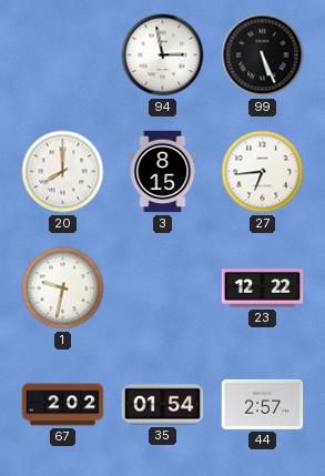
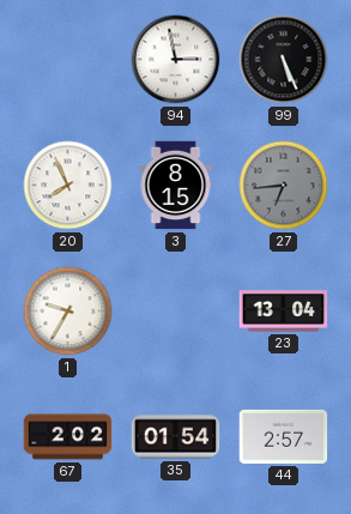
20: 8:00 -> 7:56 (68, 186)
27 dial: white -> grey (284, 186)
1: 9:32 -> 9:35 (68, 312)
23: 12:22 -> 13:04 (284, 312)
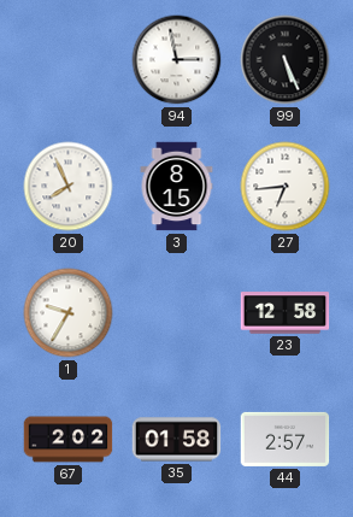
27 dial: grey -> white (286, 187)
23: 13:04 -> 12:58 (286, 313)
35: 01:54 -> 01:58 (177, 440)
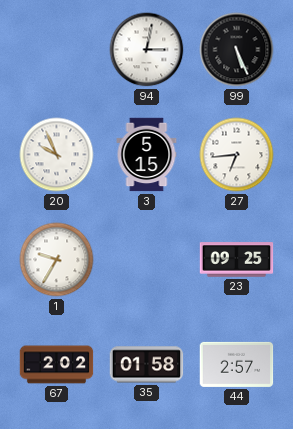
94: 2:58 -> 3:02 (147, 50)
20: 7:56 -> 9:56 (57, 155)
3: 8:15 -> 5:15 (147, 155)
23: 12:58 -> 09:25 (237, 260)
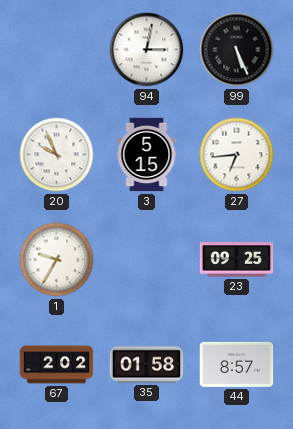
44: 2:57 -> 8:57 (237, 364)
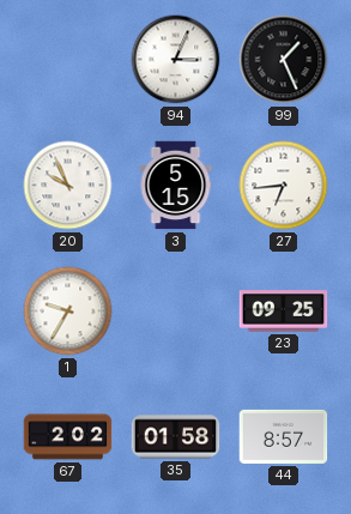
94: 3:02 -> 3:04 (176, 60)
99: 5:26 -> 1:26 (284, 60)
